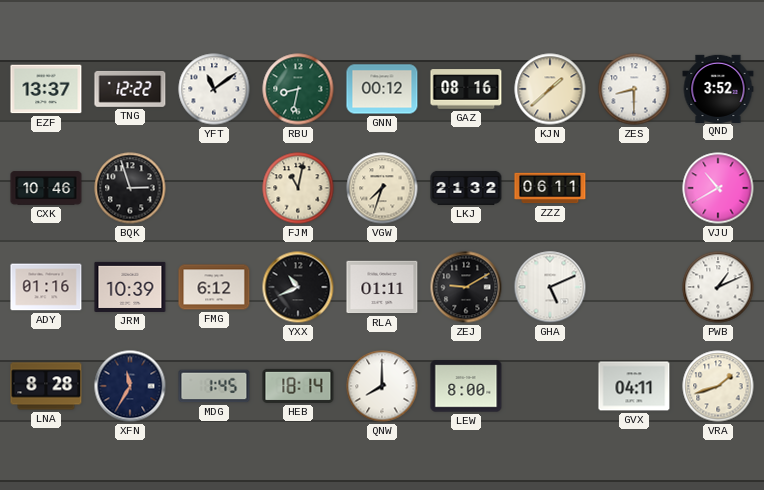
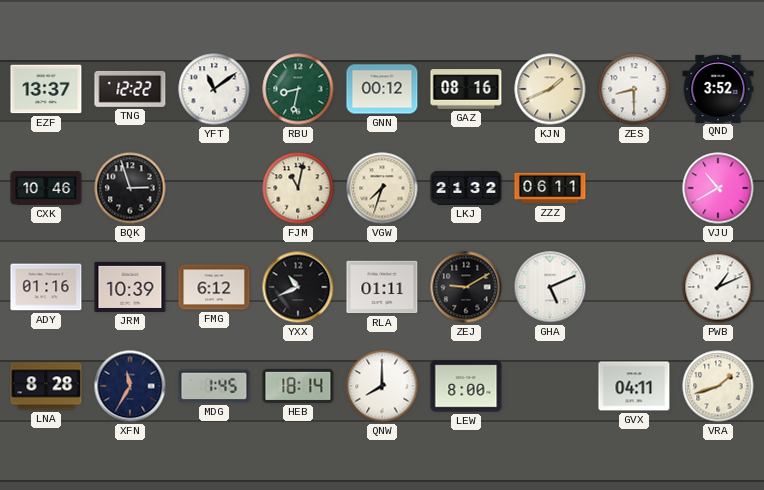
KJN: 1:38 -> 1:41 (550, 89)
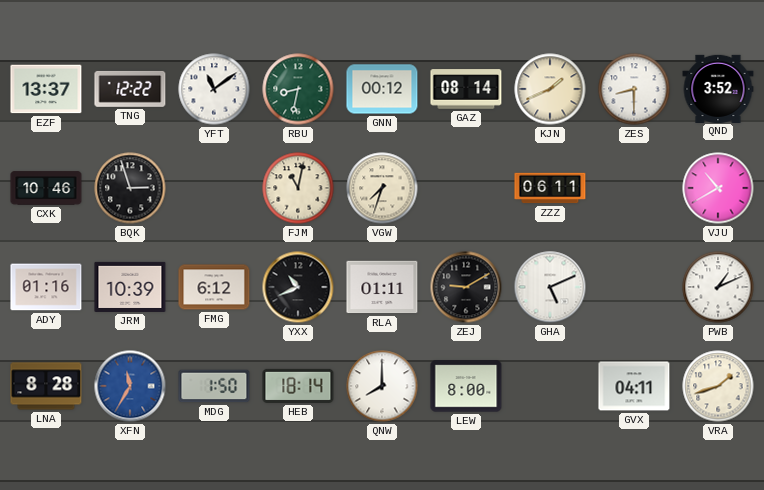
GAZ: 08:16 -> 08:14 (466, 89)
LKJ: 21:32 -> none (466, 188)
XFN dial: navy -> blue (130, 386)
MDG: 1:45 -> 1:50 (214, 386)
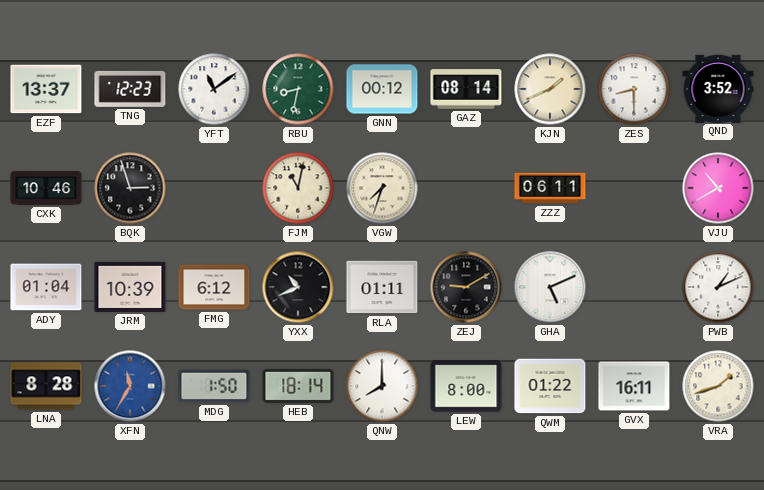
TNG: 12:22 -> 12:23 (130, 89)
ADY: 01:16 -> 01:04 (46, 287)
QWM: none -> 01:22 (550, 386)
GVX: 04:11 -> 16:11 (634, 386)
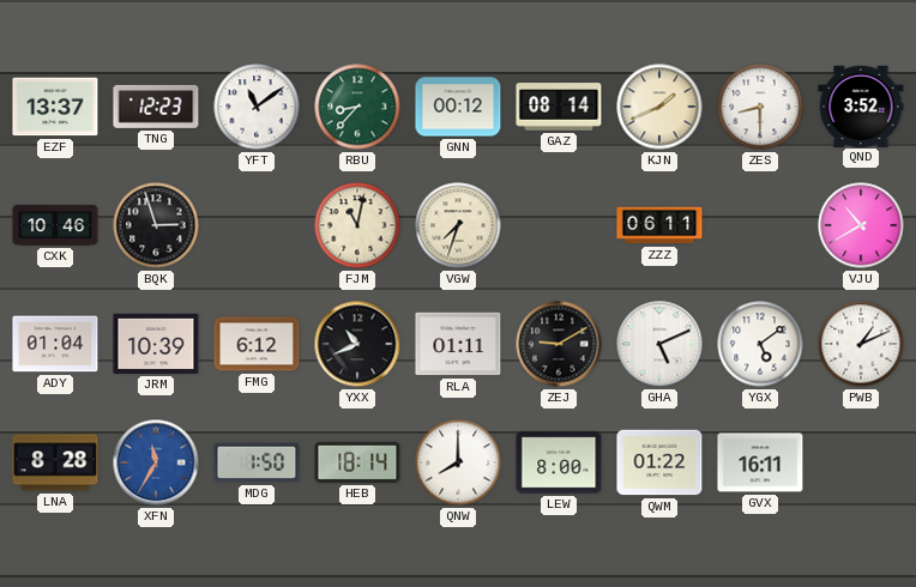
RBU: 8:32 -> 8:37 (357, 107)
YGX: none -> 5:09 (760, 344)
VRA: 1:42 -> none (718, 386)
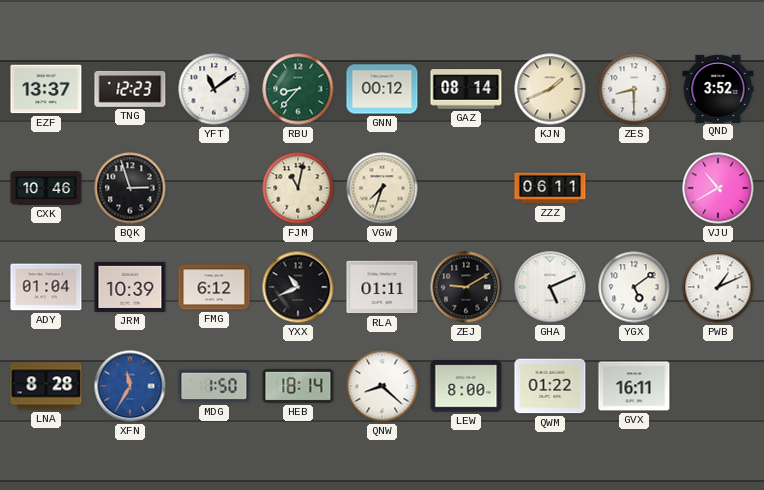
QNW: 8:00 -> 8:22 (382, 386)
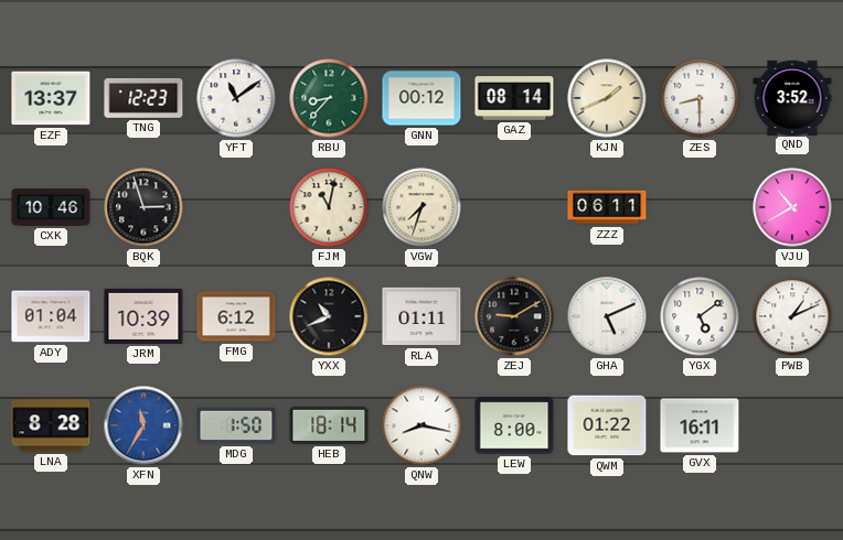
QNW: 8:22 -> 8:17 (421, 425)
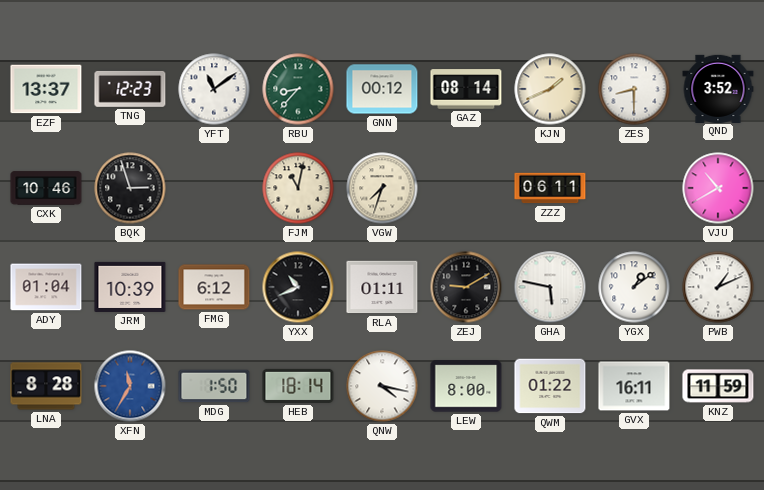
GHA: 5:11 -> 5:47 (550, 287)
YGX: 5:09 -> 1:09 (634, 287)
QNW: 8:17 -> 4:17 (382, 386)
KNZ: none -> 11:59 (718, 386)
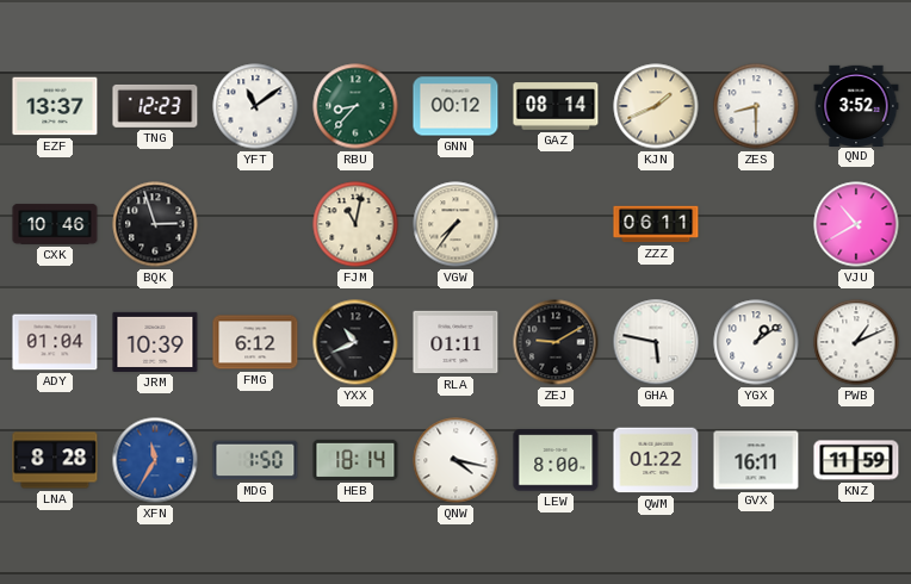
VGW: 7:33 -> 7:36 (456, 224)
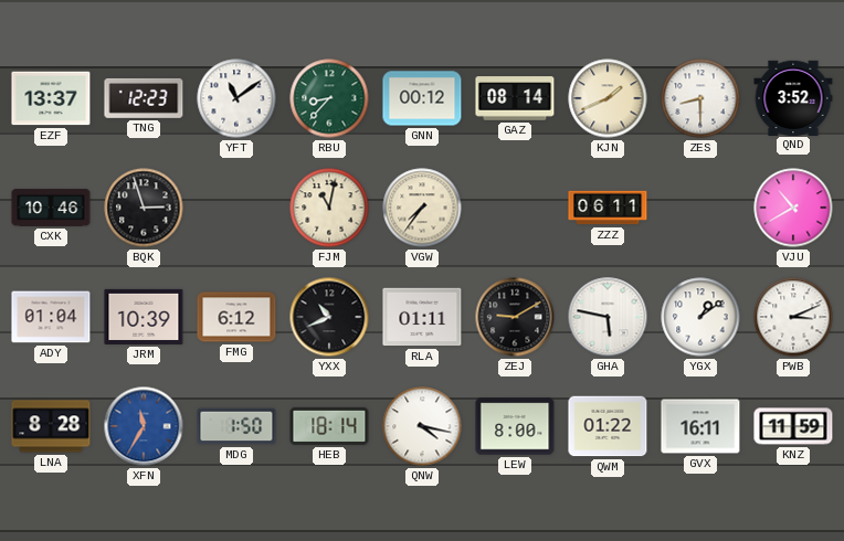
PWB: 1:11 -> 3:11 (793, 317)
